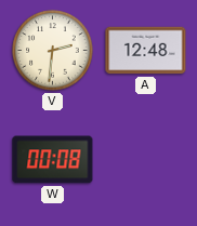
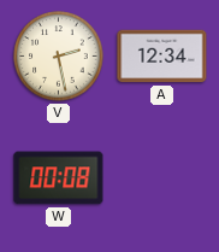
V: 2:31 -> 2:28 (59, 57)
A: 12:48 -> 12:34 (162, 57)
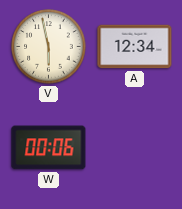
V: 2:28 -> 5:58 (49, 47)
W: 00:08 -> 00:06 (49, 148)
